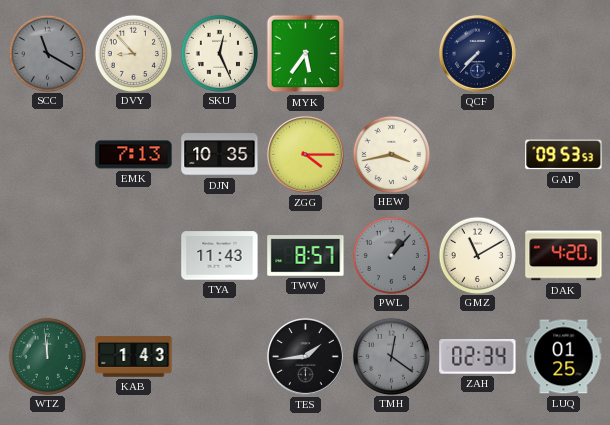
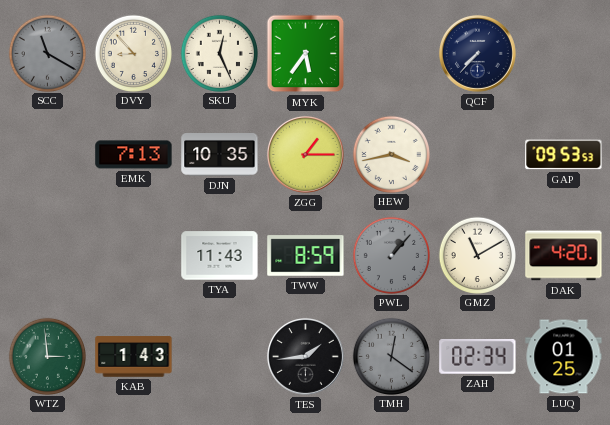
ZGG: 4:15 -> 1:15 (305, 154)
TWW: 8:57 -> 8:59 (306, 256)
WTZ: 11:59 -> 2:59 (47, 356)
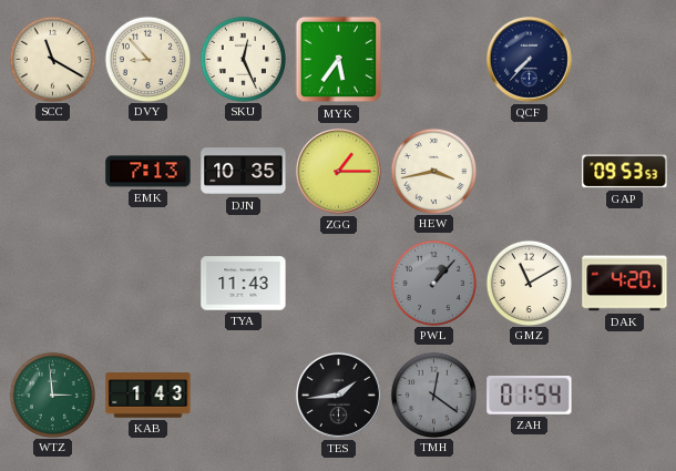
SCC dial: grey -> cream (52, 59)
TWW: 8:59 -> none (306, 256)
ZAH: 02:34 -> 01:54 (530, 396)
LUQ: 01:25 -> none (564, 357)
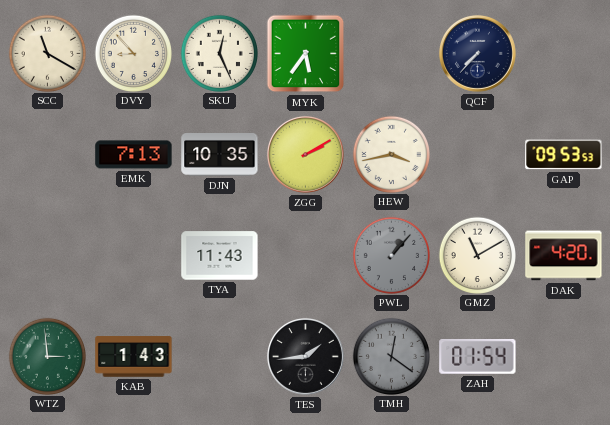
ZGG: 1:15 -> 2:10 (305, 154)
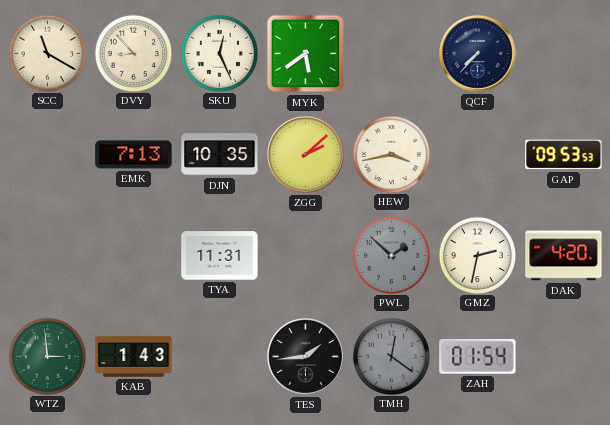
MYK: 5:36 -> 5:39 (306, 54)
ZGG: 2:10 -> 2:08 (305, 154)
TYA: 11:43 -> 11:31 (220, 256)
PWL: 1:07 -> 1:52 (391, 255)
GMZ: 11:10 -> 2:32 (477, 255)
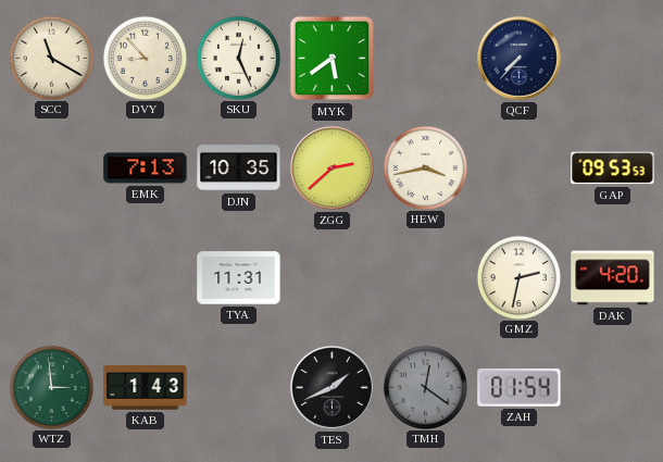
ZGG: 2:08 -> 2:38 (331, 167)
PWL: 1:52 -> none (391, 255)
TES: 1:44 -> 1:41 (331, 387)
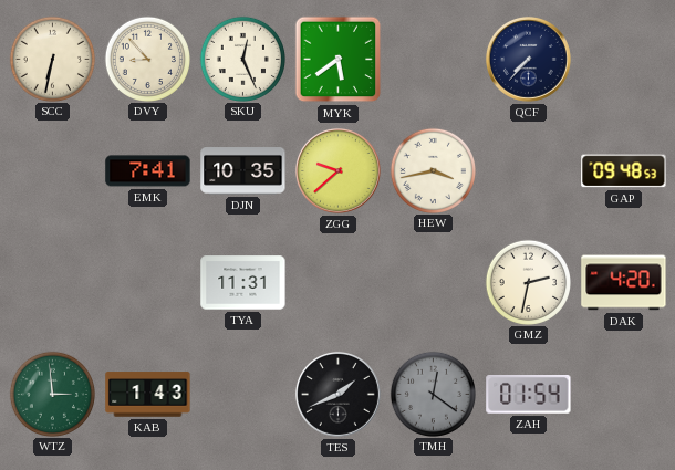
SCC: 11:20 -> 6:32 (52, 59)
EMK: 7:13 -> 7:41 (148, 171)
ZGG: 2:38 -> 9:38 (337, 170)
GAP: 09:53 -> 09:48 (624, 171)
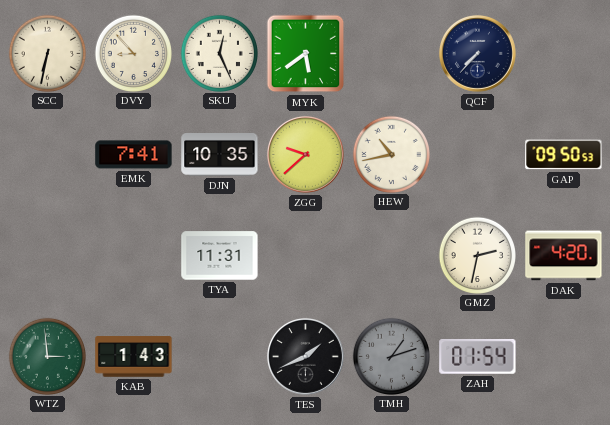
HEW: 3:43 -> 10:43 (391, 154)
GAP: 09:48 -> 09:50 (564, 155)
TMH: 12:21 -> 1:12 (391, 356)
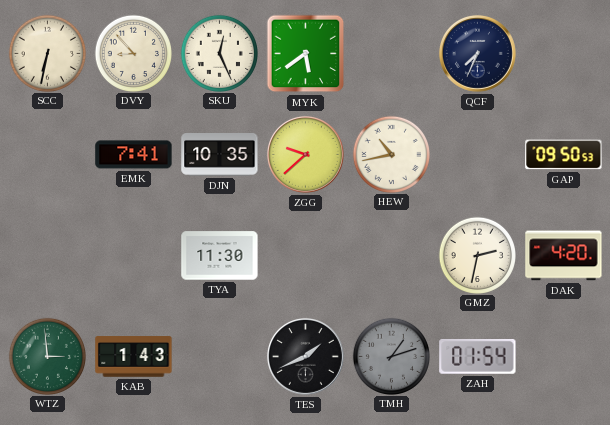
QCF: 7:37 -> 7:34 (477, 53)
TYA: 11:31 -> 11:30 (220, 256)
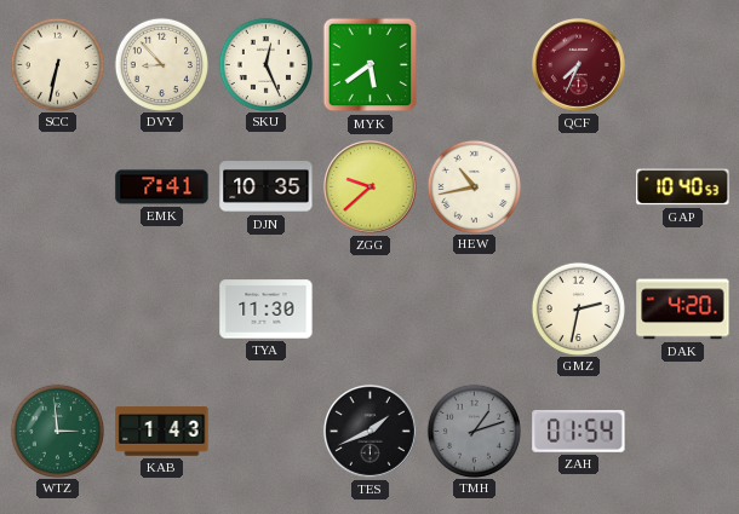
QCF dial: navy -> burgundy (578, 64)
GAP: 09:50 -> 10:40 (683, 187)
